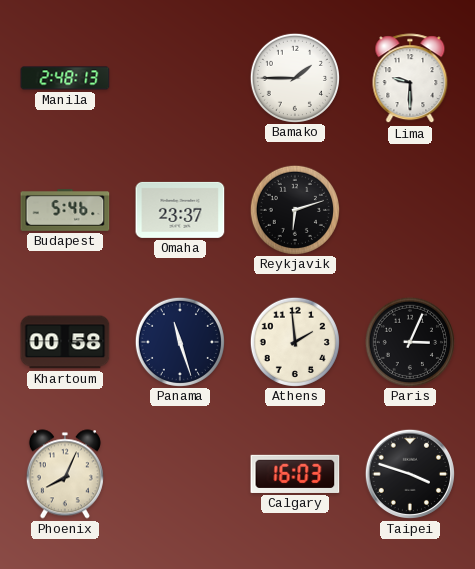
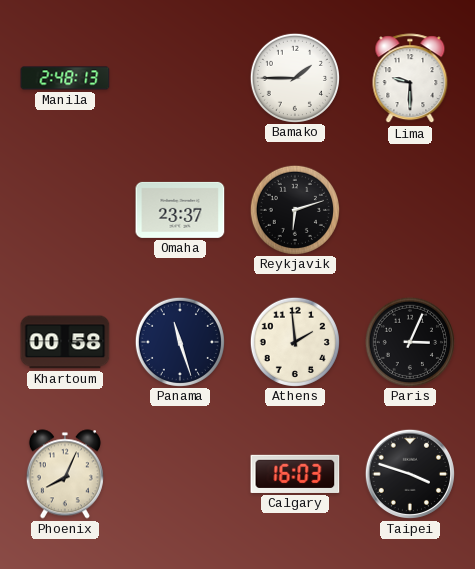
Budapest: 5:46 -> none (65, 211)
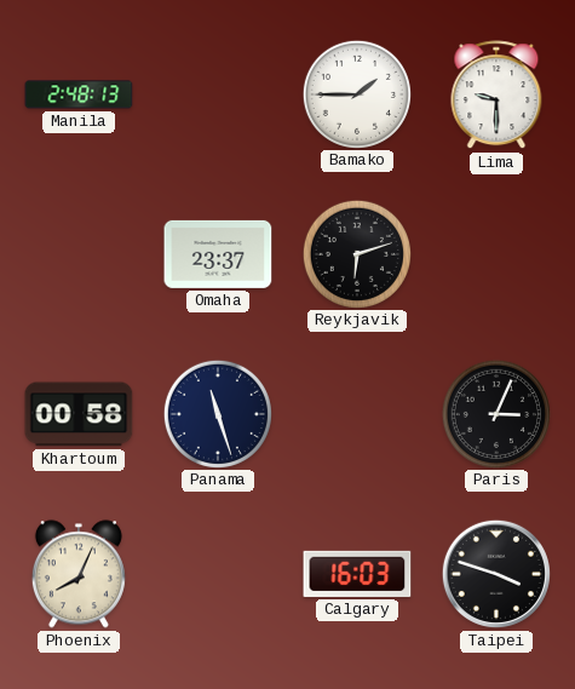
Athens: 1:59 -> none (294, 341)
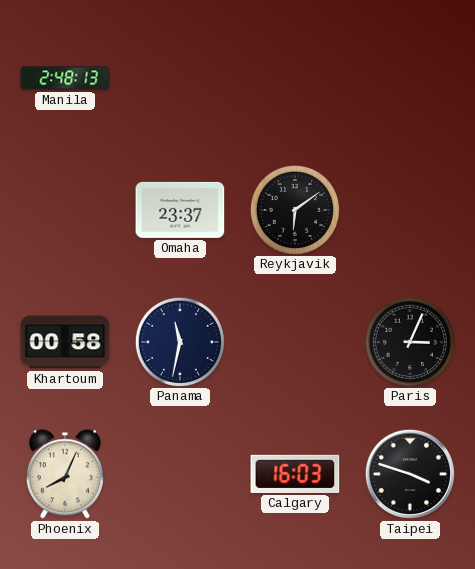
Bamako: 1:45 -> none (356, 93)
Lima: 9:30 -> none (496, 96)
Reykjavik: 6:12 -> 6:09 (294, 209)
Panama: 11:27 -> 11:32 (179, 341)
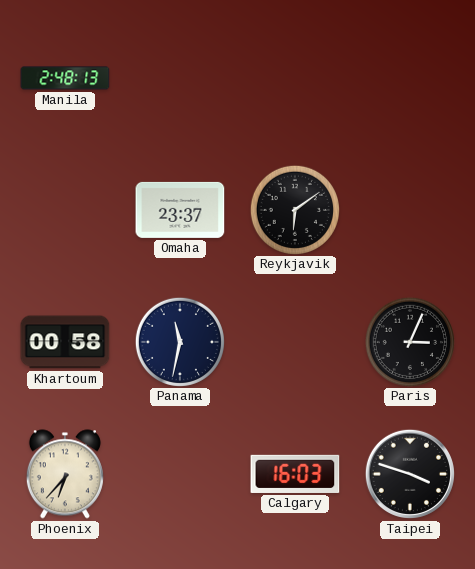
Phoenix: 8:04 -> 6:37 (65, 474)
